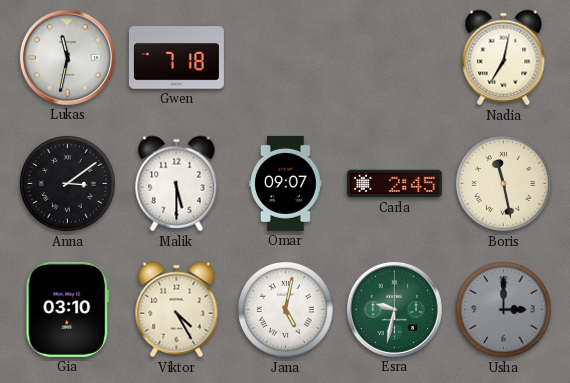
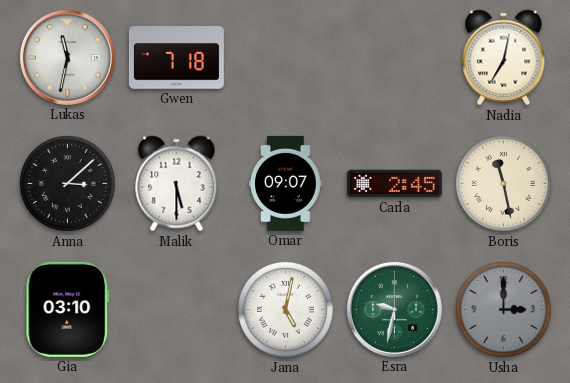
Anna: 3:09 -> 3:08 (67, 183)
Viktor: 4:25 -> none (177, 310)
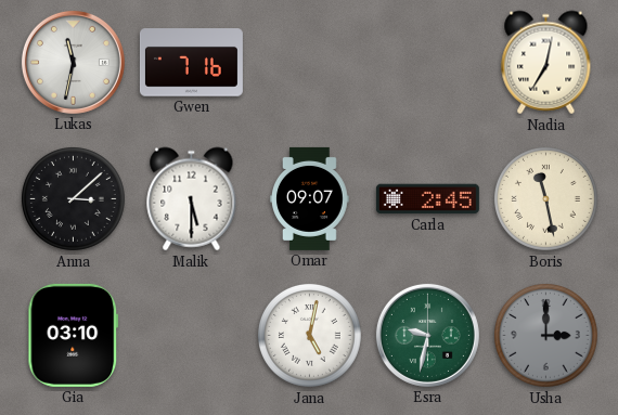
Gwen: 7:18 -> 7:16 (191, 63)
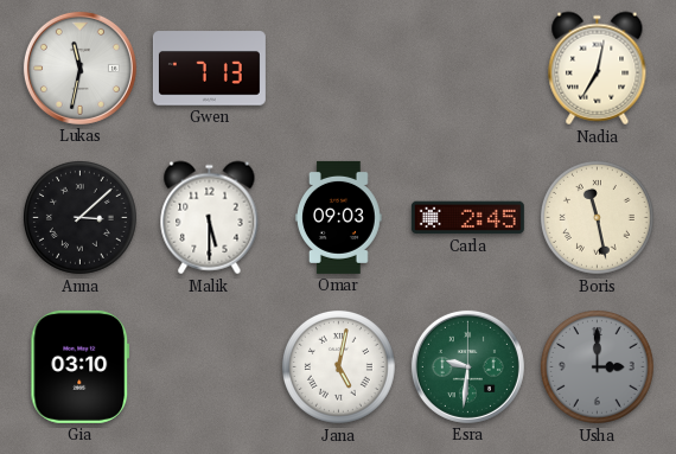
Gwen: 7:16 -> 7:13 (209, 69)
Omar: 09:07 -> 09:03 (339, 217)
Esra: 9:32 -> 9:31 (467, 366)
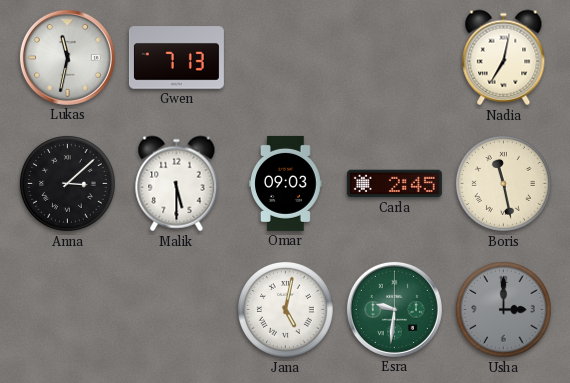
Gia: 03:10 -> none (81, 366)
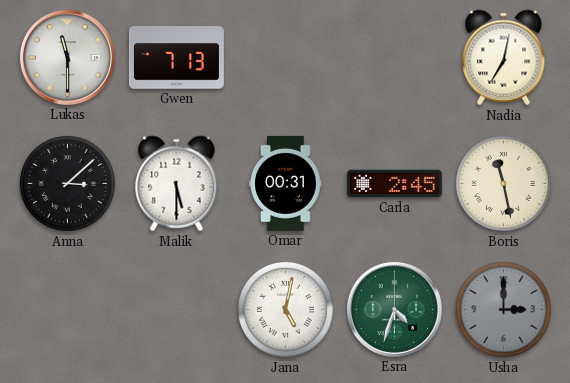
Lukas: 11:32 -> 11:30 (67, 57)
Omar: 09:03 -> 00:31 (286, 183)
Esra: 9:31 -> 4:33 (394, 309)
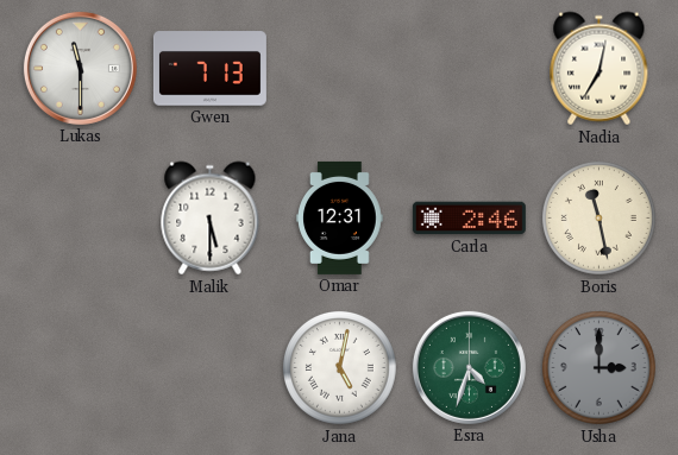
Anna: 3:08 -> none (67, 183)
Omar: 00:31 -> 12:31 (340, 217)
Carla: 2:45 -> 2:46 (469, 219)
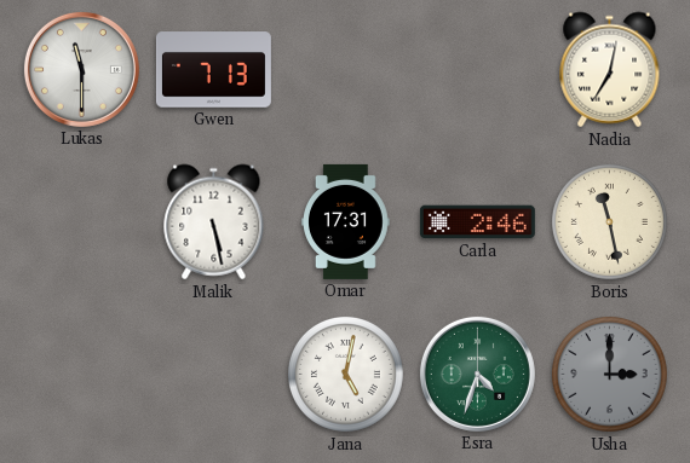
Malik: 5:30 -> 5:28 (214, 222)
Omar: 12:31 -> 17:31 (346, 221)
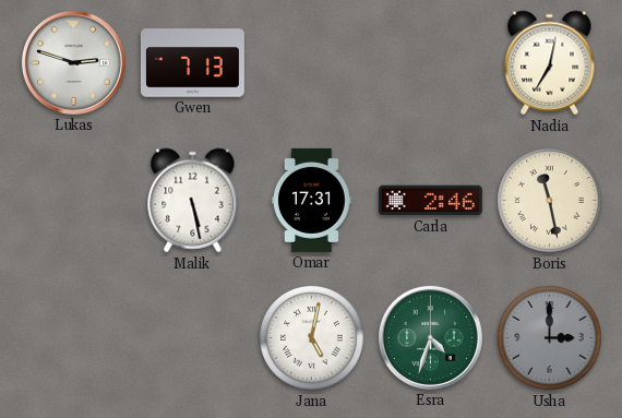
Lukas: 11:30 -> 2:48 (73, 62)
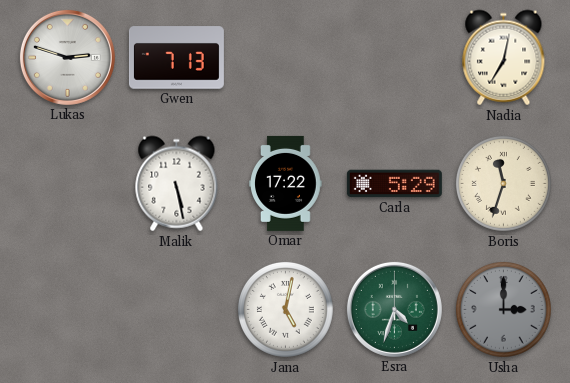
Omar: 17:31 -> 17:22 (286, 183)
Carla: 2:46 -> 5:29 (394, 184)
Boris: 11:28 -> 11:33 (503, 183)
